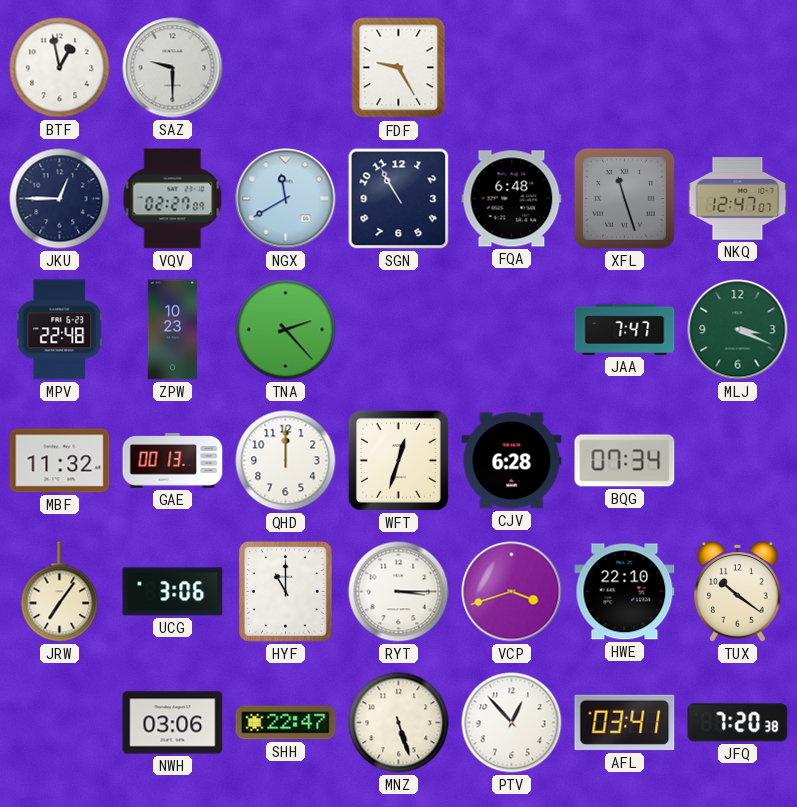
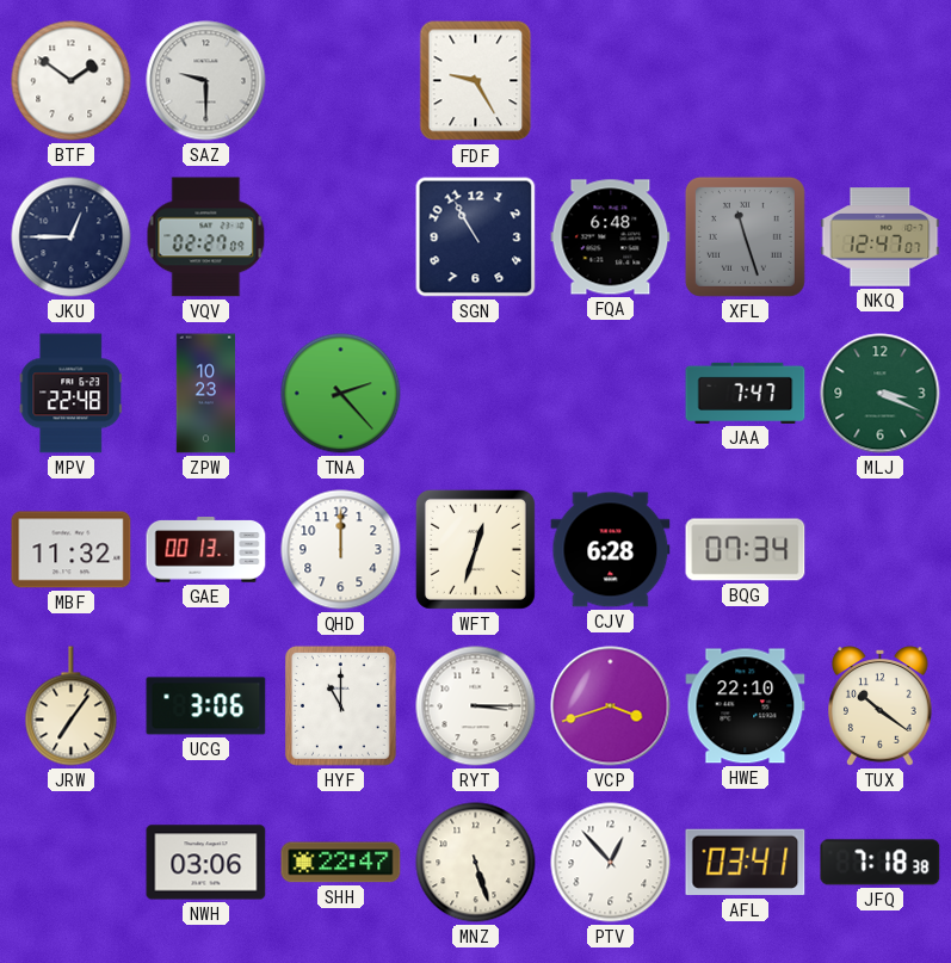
BTF: 12:58 -> 1:51 (72, 81)
NGX: 11:40 -> none (286, 199)
JFQ: 7:20 -> 7:18 (881, 863)
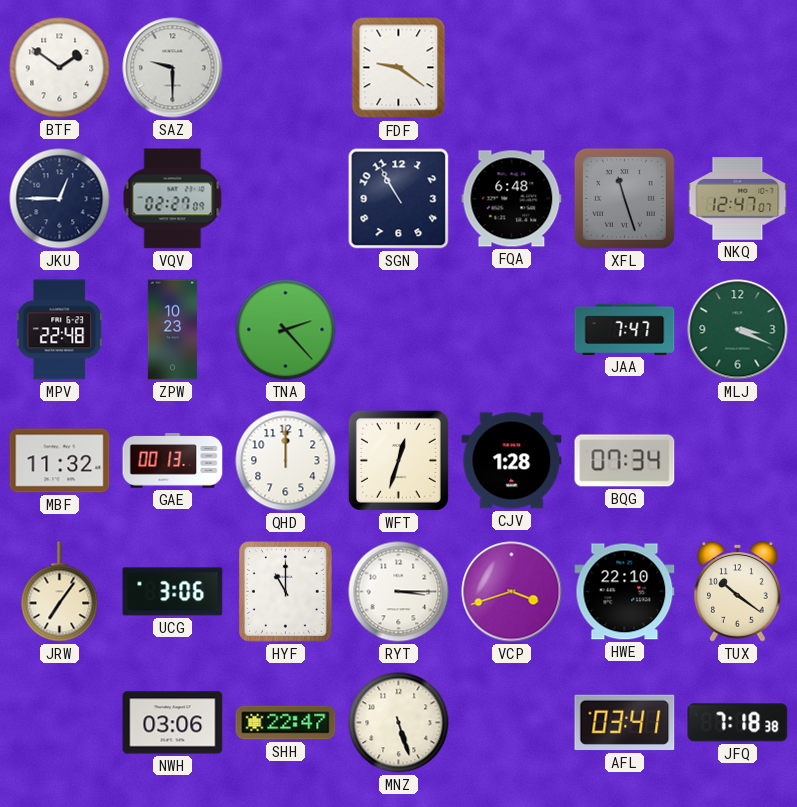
FDF: 9:25 -> 9:21 (399, 68)
CJV: 6:28 -> 1:28 (512, 461)
PTV: 12:53 -> none (611, 863)
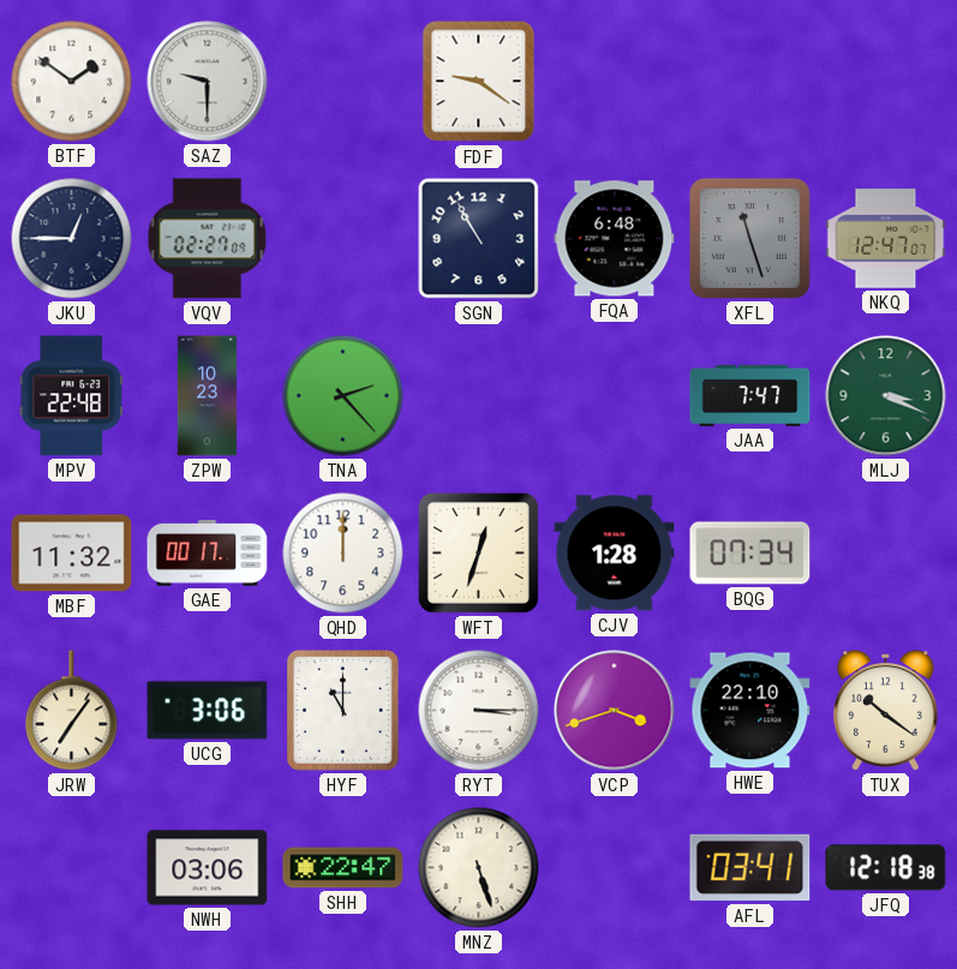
GAE: 00:13 -> 00:17 (208, 554)
JFQ: 7:18 -> 12:18 (886, 868)
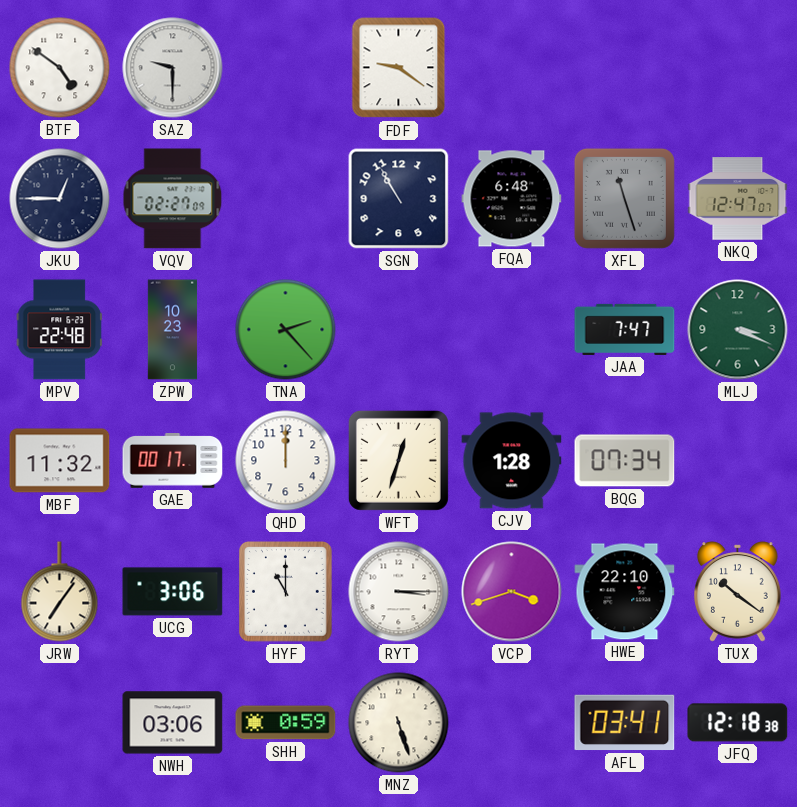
BTF: 1:51 -> 4:51 (60, 68)
SHH: 22:47 -> 0:59 (286, 723)
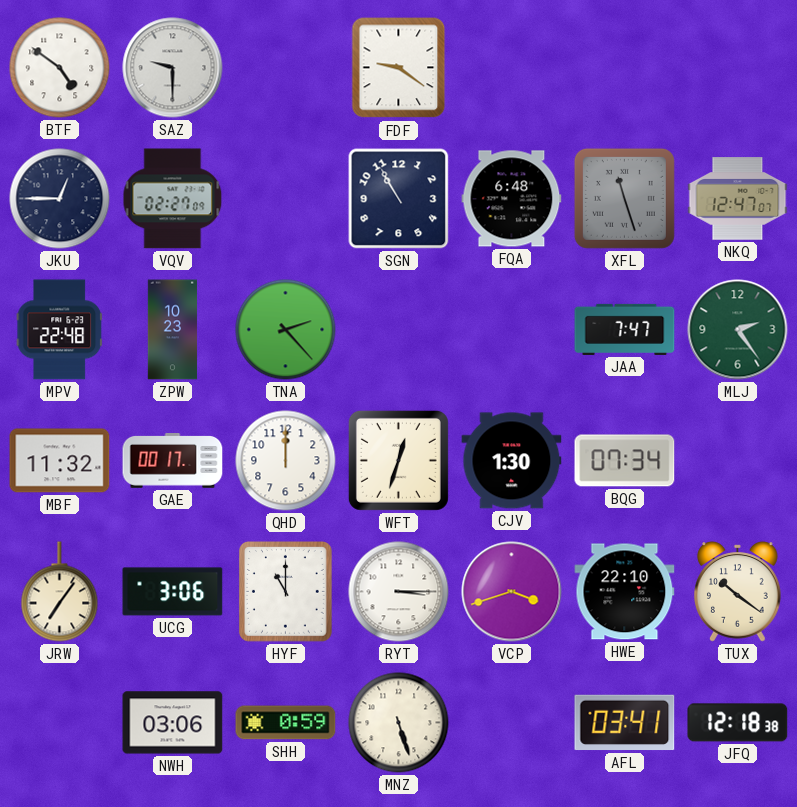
MLJ: 3:19 -> 2:24 (738, 330)
CJV: 1:28 -> 1:30 (512, 461)
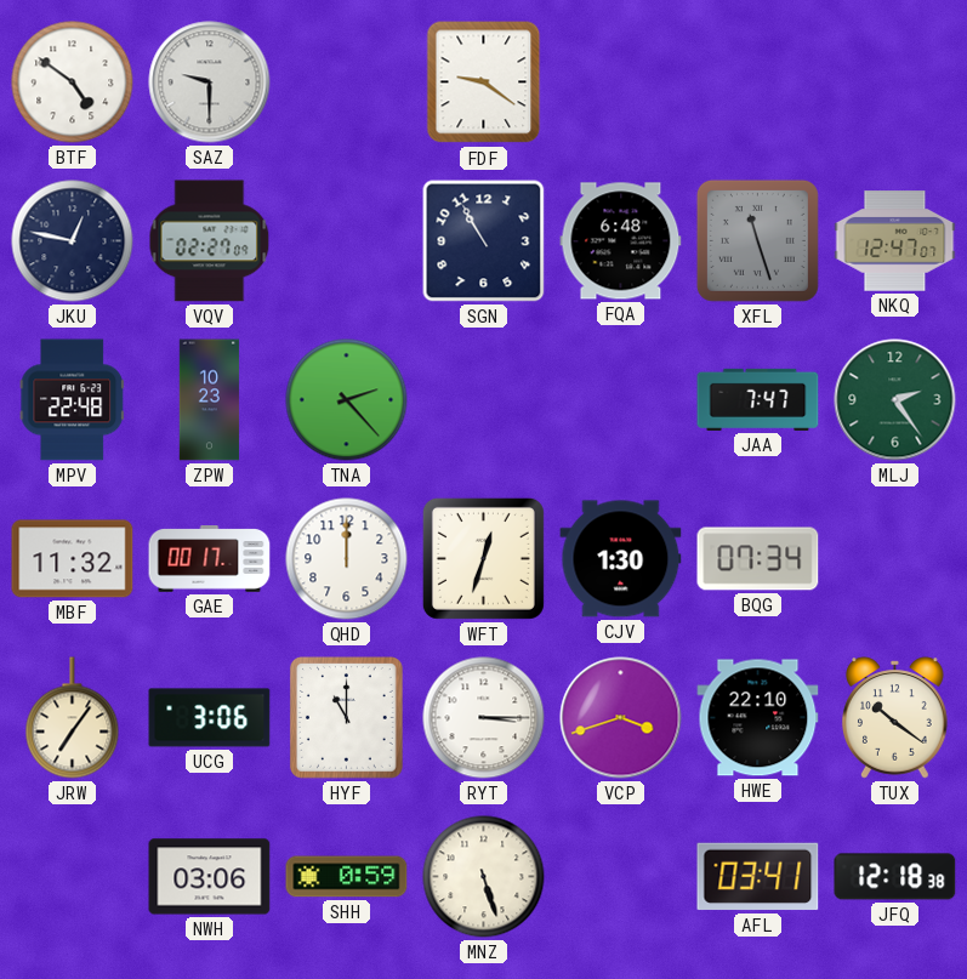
JKU: 12:45 -> 12:47 (73, 241)
